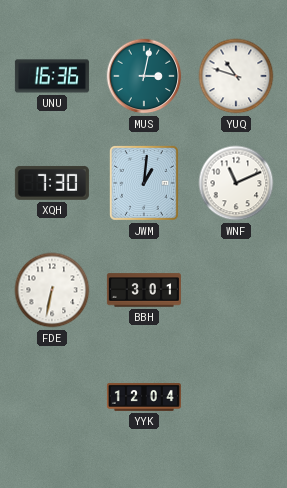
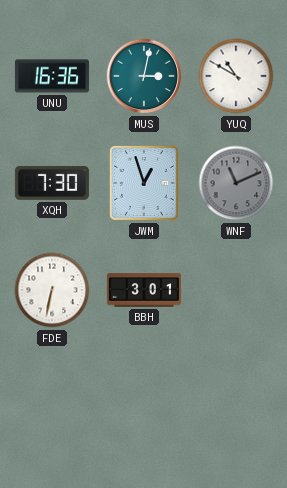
YUQ: 10:48 -> 10:50 (236, 76)
JWM: 1:01 -> 12:57 (144, 183)
WNF dial: white -> grey (236, 183)
YYK: 12:04 -> none (144, 398)
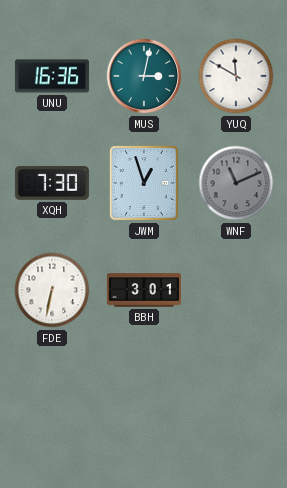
YUQ: 10:50 -> 11:50 (236, 76)
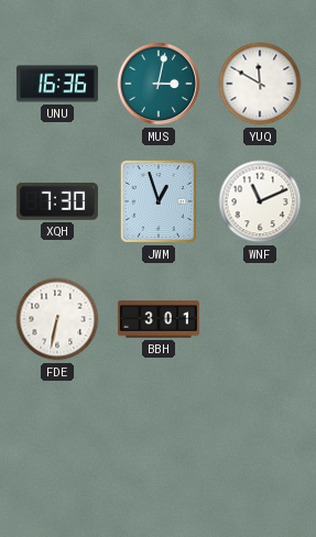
WNF dial: grey -> white (260, 201)
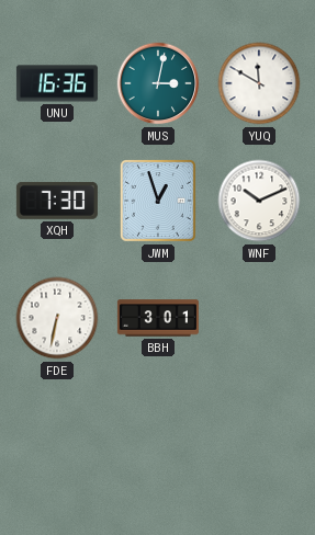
WNF: 11:11 -> 10:11 (259, 201)
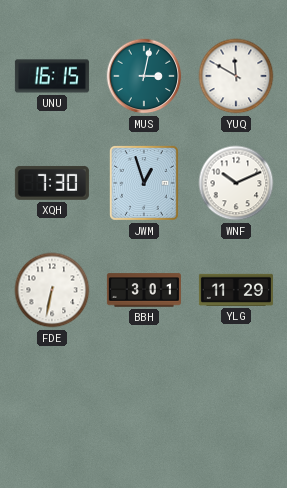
UNU: 16:36 -> 16:15 (52, 76)
YLG: none -> 11:29 (236, 290)
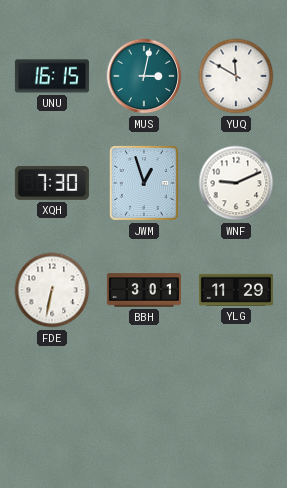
WNF: 10:11 -> 9:11 (236, 183)
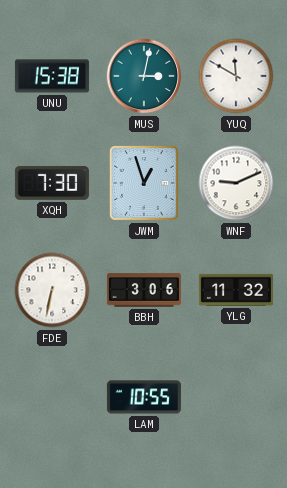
UNU: 16:15 -> 15:38 (52, 76)
BBH: 3:01 -> 3:06 (144, 290)
YLG: 11:29 -> 11:32 (236, 290)
LAM: none -> 10:55 (144, 397)
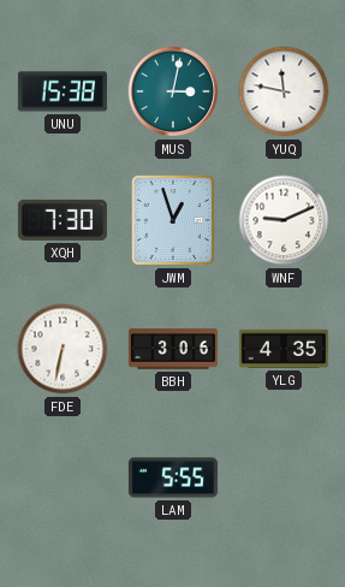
YUQ: 11:50 -> 11:47 (284, 91)
YLG: 11:32 -> 4:35 (284, 349)
LAM: 10:55 -> 5:55 (173, 478)
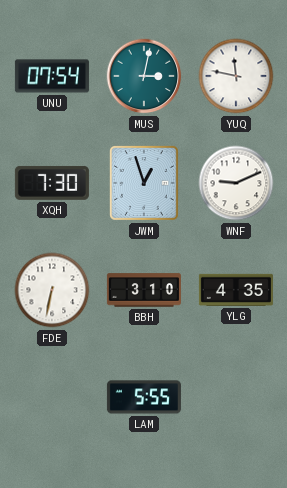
UNU: 15:38 -> 07:54 (52, 76)
BBH: 3:06 -> 3:10 (144, 290)
